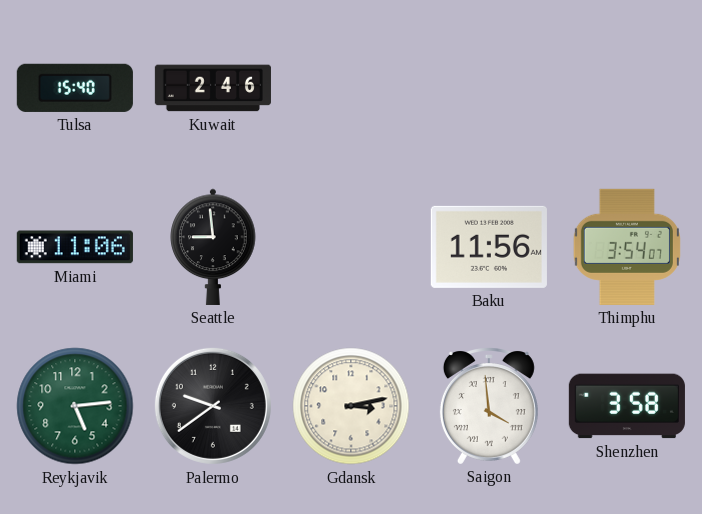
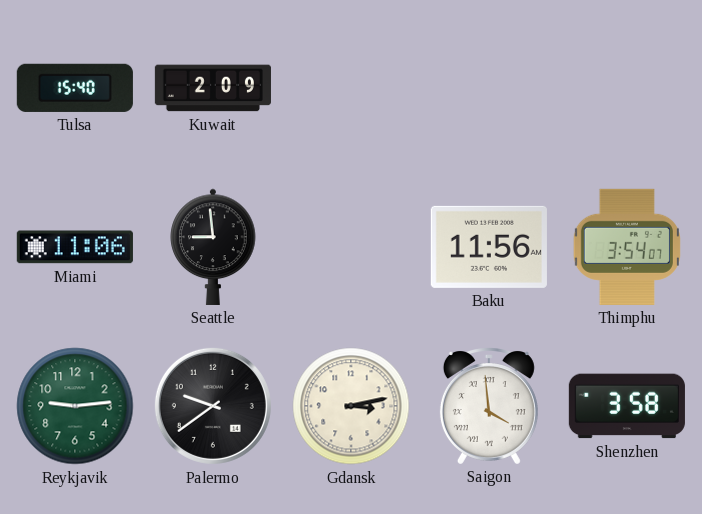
Kuwait: 2:46 -> 2:09 (213, 88)
Reykjavik: 5:14 -> 9:14 (75, 406)
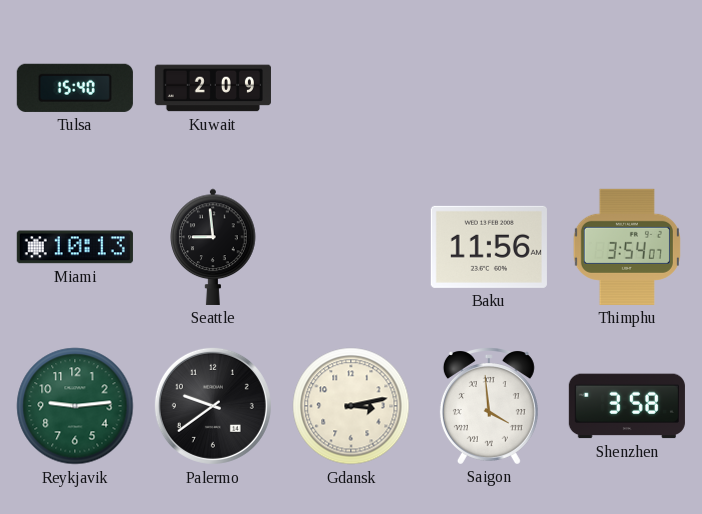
Miami: 11:06 -> 10:13 (75, 247)
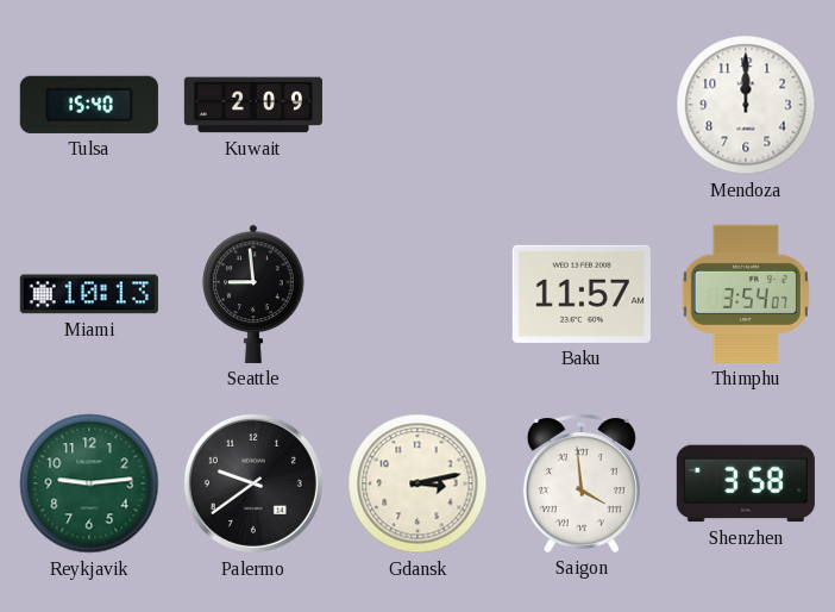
Mendoza: none -> 12:00 (746, 105)
Baku: 11:56 -> 11:57 (582, 294)
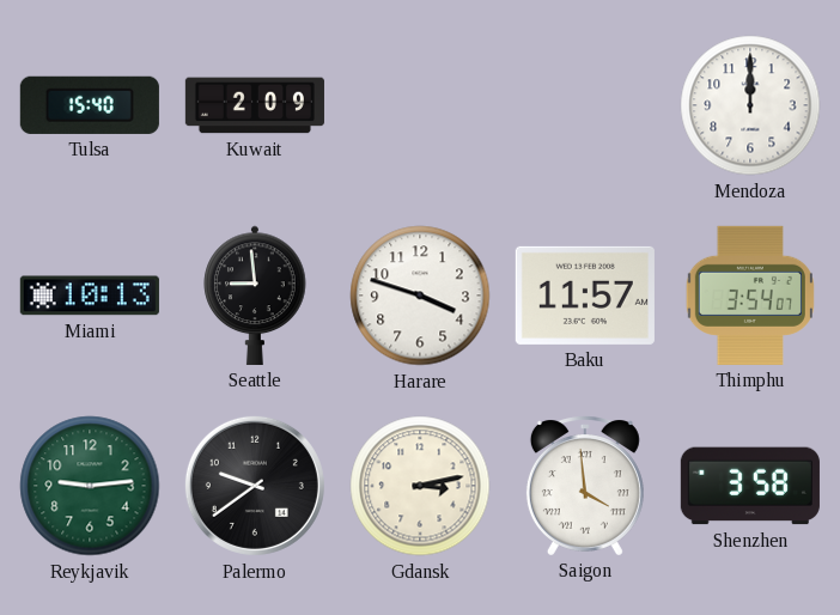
Harare: none -> 3:48 (420, 296)
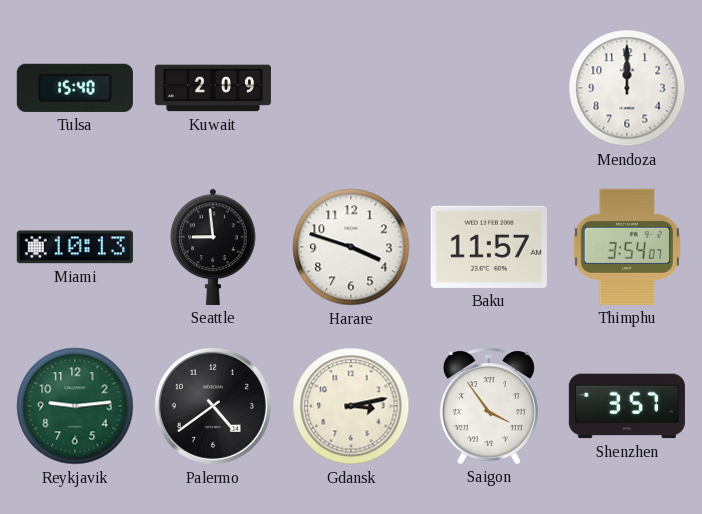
Palermo: 9:39 -> 4:39 (213, 406)
Saigon: 3:59 -> 3:54 (489, 406)
Shenzhen: 3:58 -> 3:57 (627, 406)
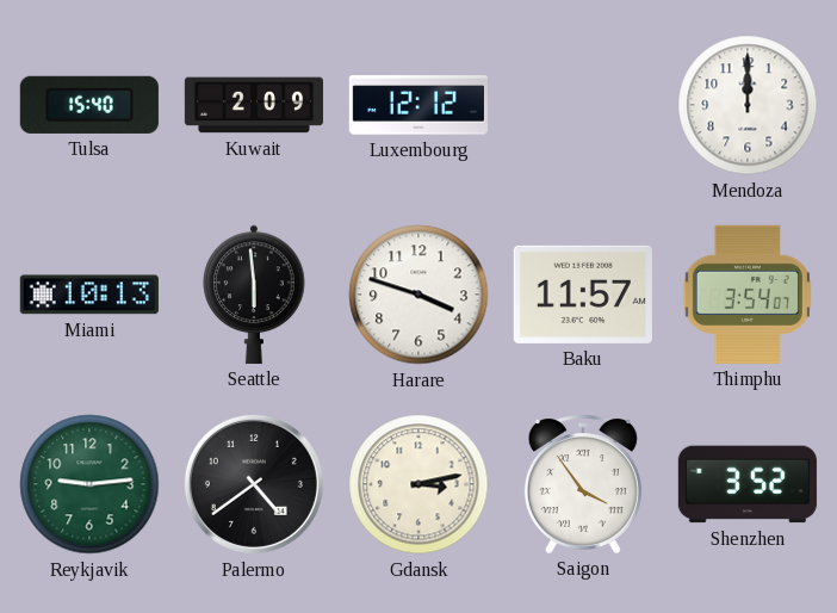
Luxembourg: none -> 12:12 (418, 105)
Seattle: 8:59 -> 5:59 (254, 295)
Shenzhen: 3:57 -> 3:52 (748, 484)
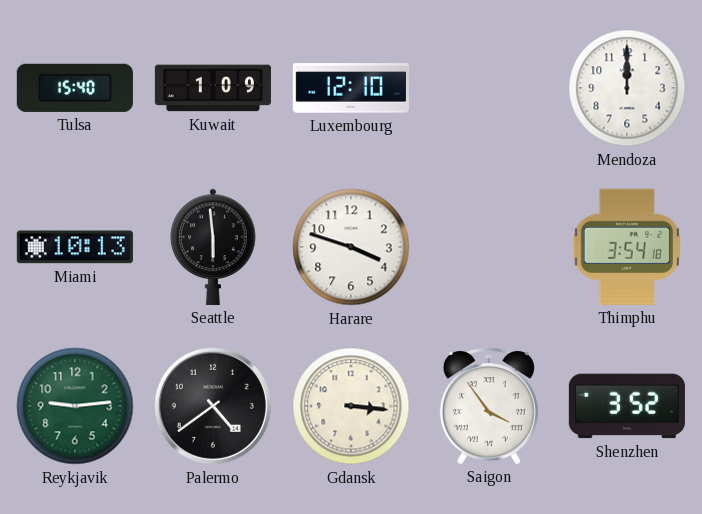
Kuwait: 2:09 -> 1:09 (213, 88)
Luxembourg: 12:12 -> 12:10 (351, 88)
Baku: 11:57 -> none (583, 295)
Thimphu: 3:54:07 -> 3:54:18 (627, 247)
Gdansk: 3:13 -> 3:16 (351, 406)
